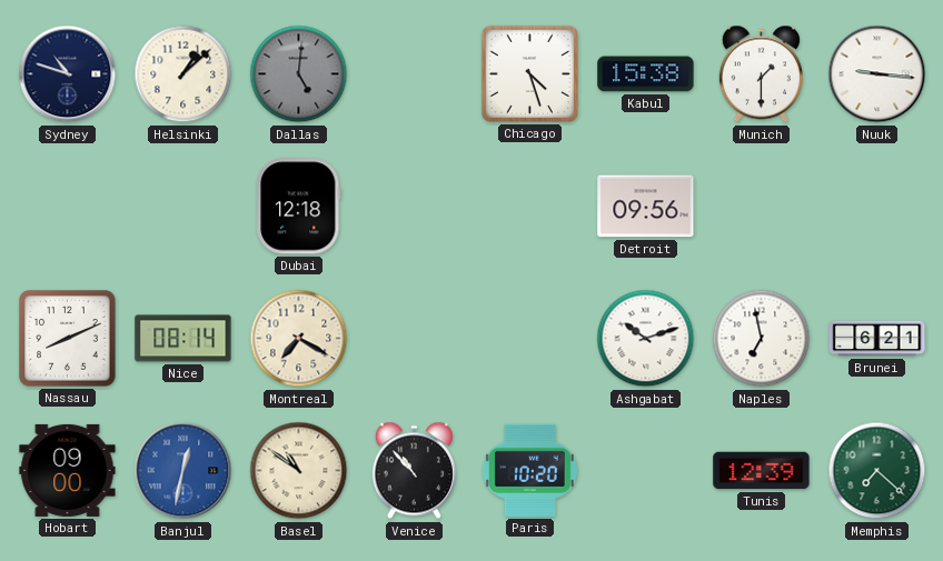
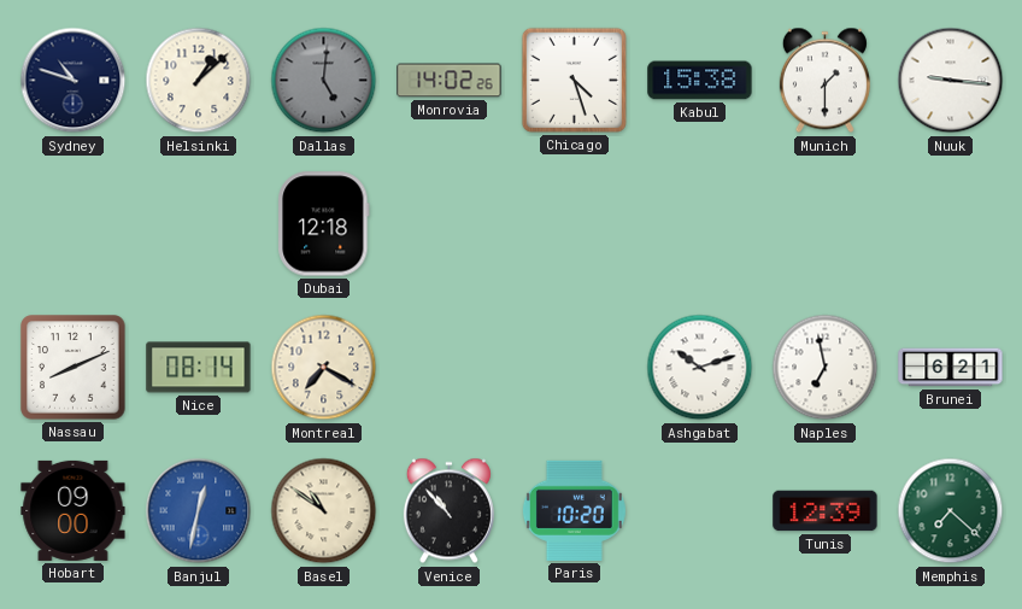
Monrovia: none -> 14:02 (450, 81)
Detroit: 09:56 -> none (646, 207)
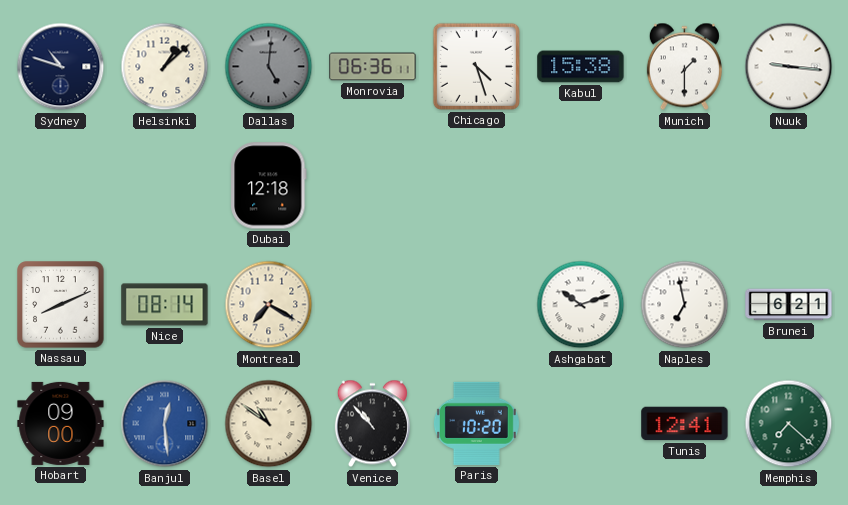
Monrovia: 14:02 -> 06:36 (373, 67)
Banjul: 12:32 -> 12:29 (165, 424)
Tunis: 12:39 -> 12:41 (685, 424)
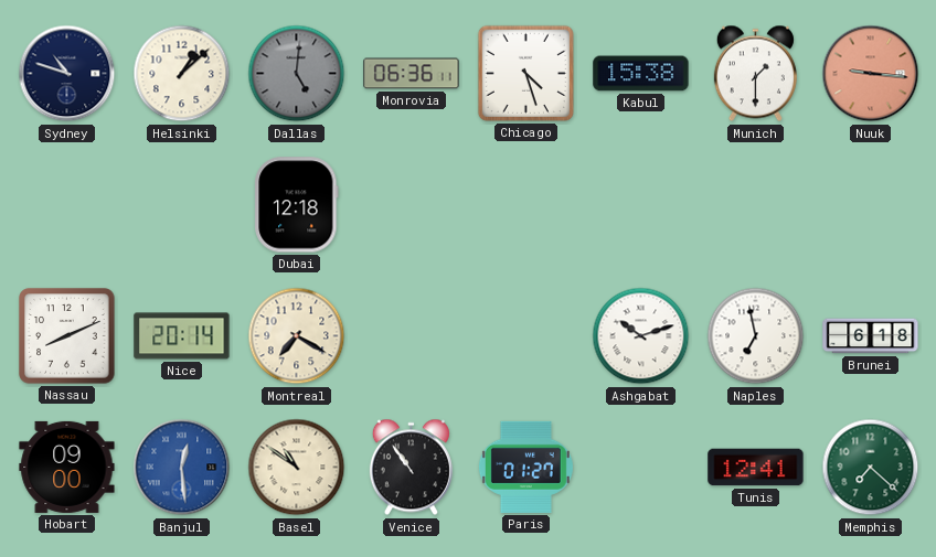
Nuuk dial: white -> salmon (871, 74)
Nice: 08:14 -> 20:14 (182, 336)
Brunei: 6:21 -> 6:18 (871, 336)
Venice: 10:53 -> 10:54 (411, 468)
Paris: 10:20 -> 01:27 (525, 467)
